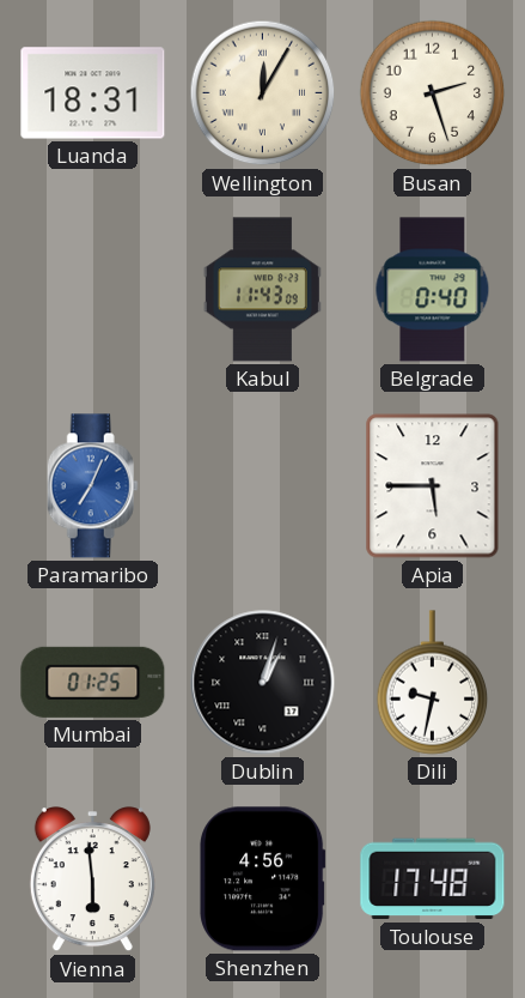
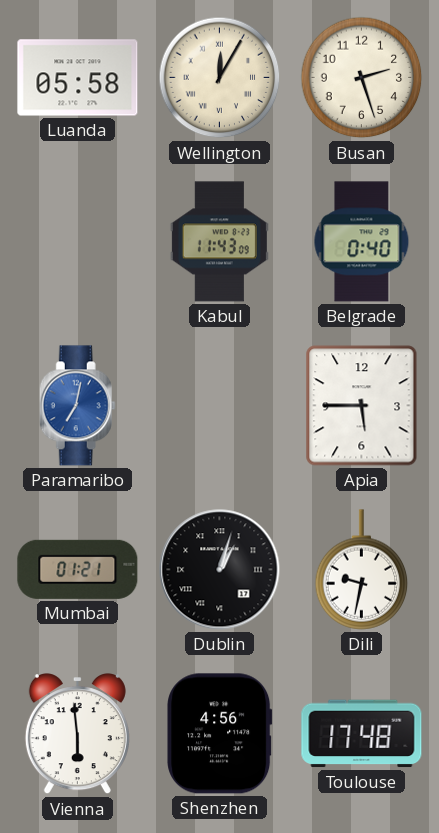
Luanda: 18:31 -> 05:58 (78, 78)
Paramaribo: 7:04 -> 7:02 (77, 406)
Mumbai: 01:25 -> 01:21 (78, 569)
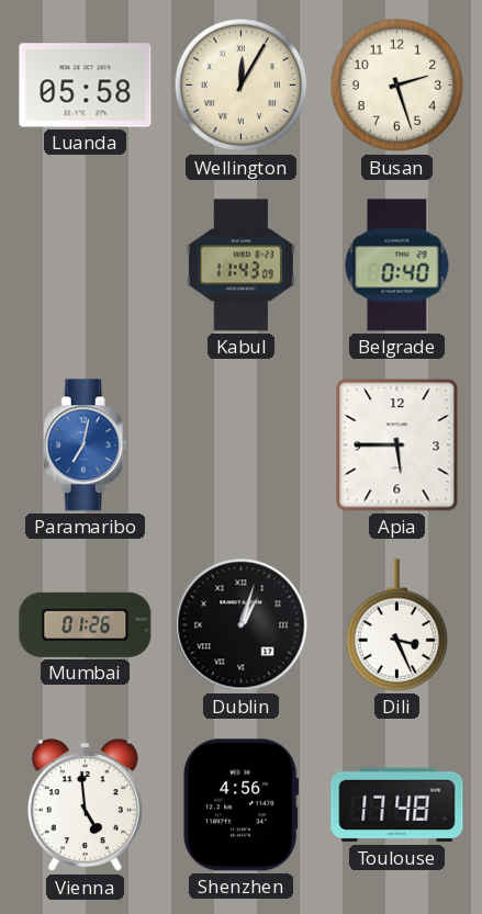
Mumbai: 01:21 -> 01:26 (86, 624)
Dili: 9:32 -> 3:26 (397, 625)
Vienna: 5:59 -> 4:59 (85, 805)
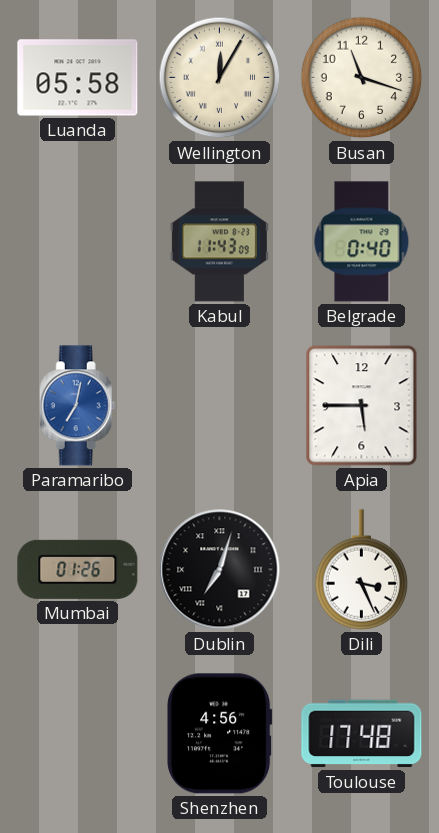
Busan: 2:27 -> 11:18 (362, 78)
Dublin: 1:03 -> 7:03 (220, 570)
Vienna: 4:59 -> none (85, 805)
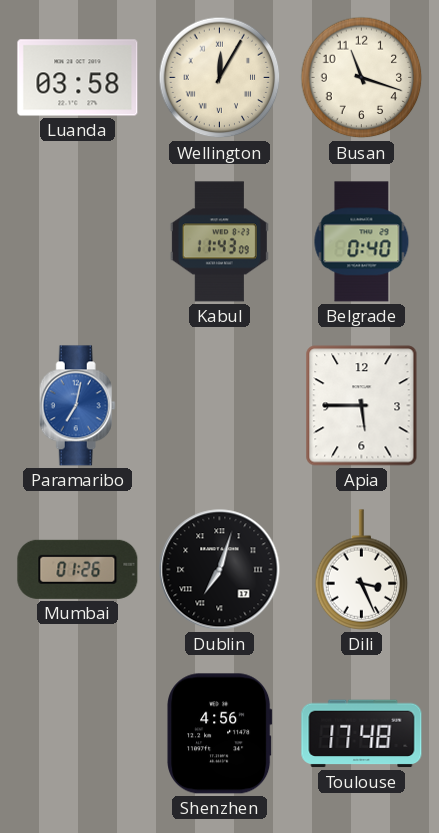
Luanda: 05:58 -> 03:58 (78, 78)
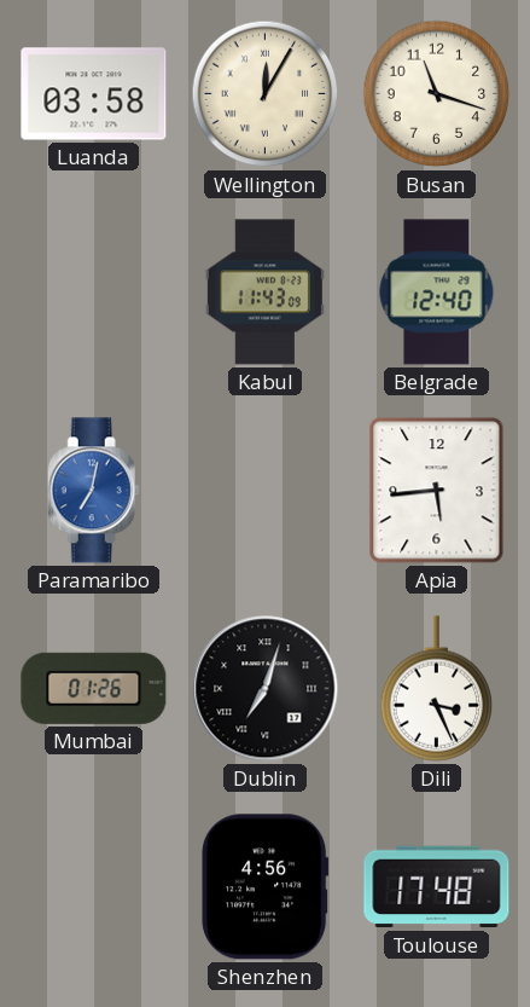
Belgrade: 0:40 -> 12:40 (437, 293)
Apia: 5:45 -> 5:44 (437, 491)
